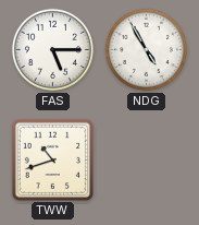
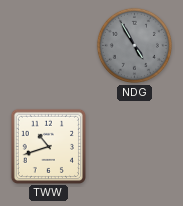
FAS: 5:15 -> none (52, 49)
NDG dial: white -> grey (134, 45)
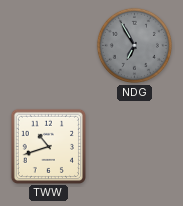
NDG: 4:55 -> 6:55 (134, 45)
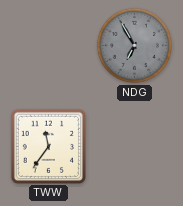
TWW: 10:42 -> 11:36 (48, 146)
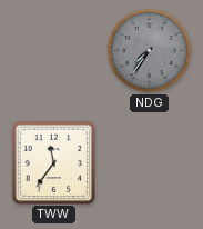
NDG: 6:55 -> 7:36 (149, 50)
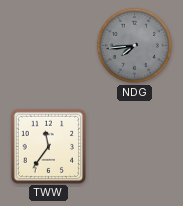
NDG: 7:36 -> 7:44 (134, 45)
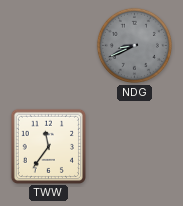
NDG: 7:44 -> 8:41 (134, 45)
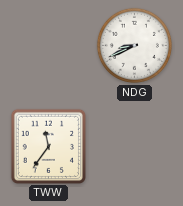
NDG dial: grey -> white (134, 45)
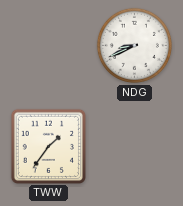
TWW: 11:36 -> 1:36 (48, 146)
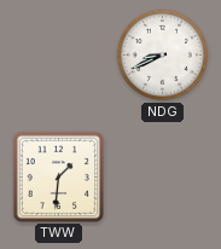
TWW: 1:36 -> 1:31 (58, 176)
